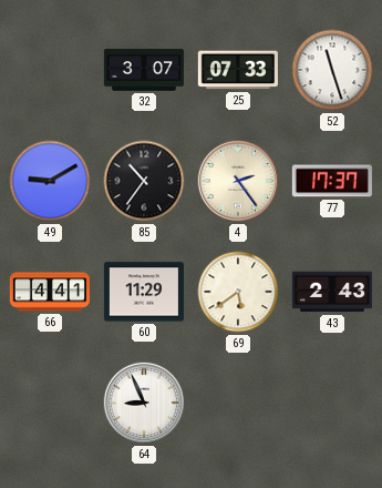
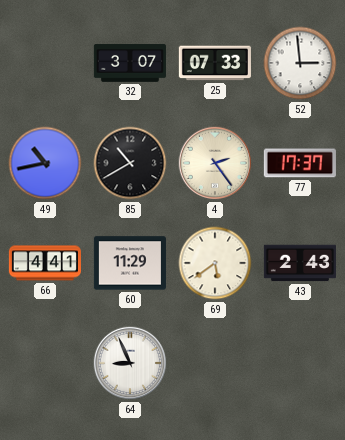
52: 11:27 -> 2:59 (300, 63)
49: 9:10 -> 10:43 (45, 163)
85: 10:36 -> 10:40 (130, 163)
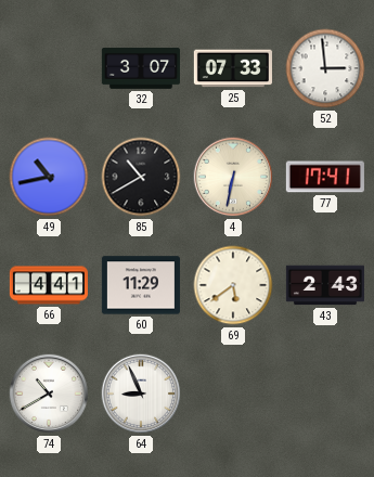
4: 2:24 -> 6:32 (233, 177)
77: 17:37 -> 17:41 (325, 177)
74: none -> 10:40 (49, 394)
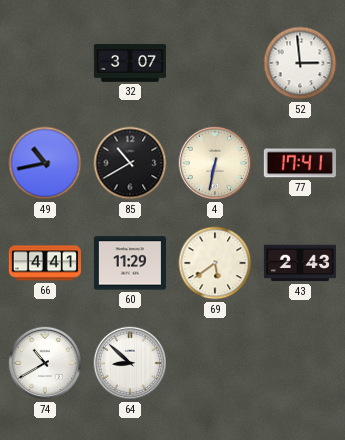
25: 07:33 -> none (233, 68)
64: 8:56 -> 8:52 (130, 363)
